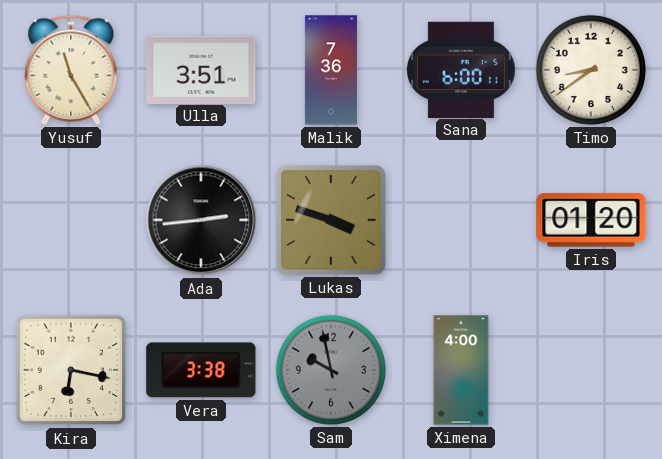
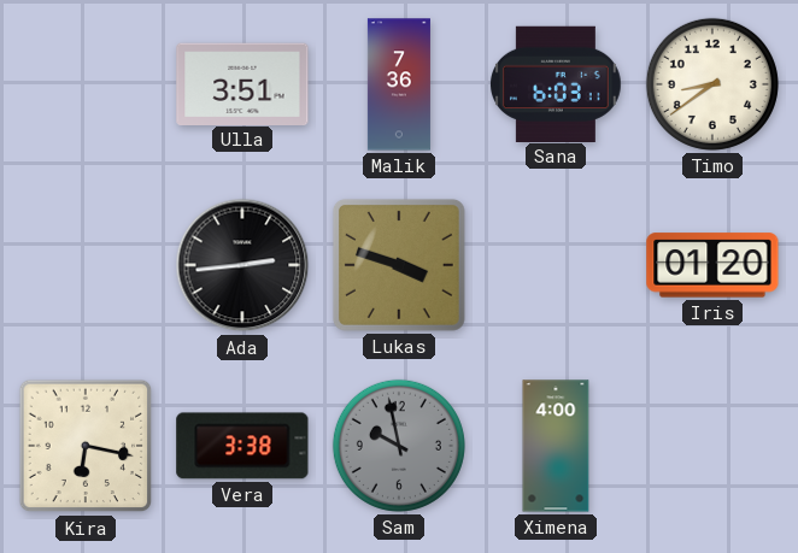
Yusuf: 11:25 -> none (71, 70)
Sana: 6:00 -> 6:03 (557, 83)
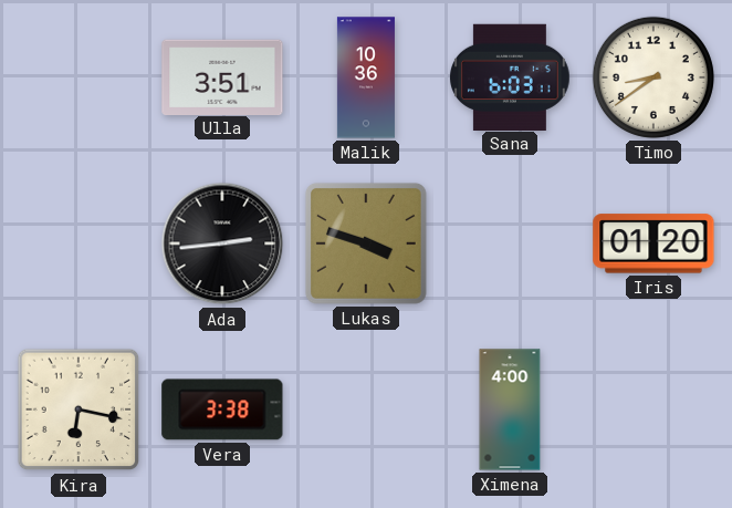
Malik: 7:36 -> 10:36 (366, 77)
Sam: 9:58 -> none (399, 446)
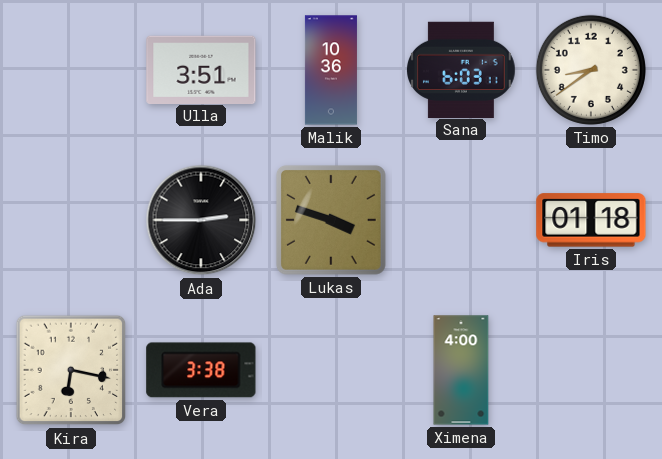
Ada: 2:44 -> 2:45 (201, 220)
Iris: 01:20 -> 01:18 (591, 220)
